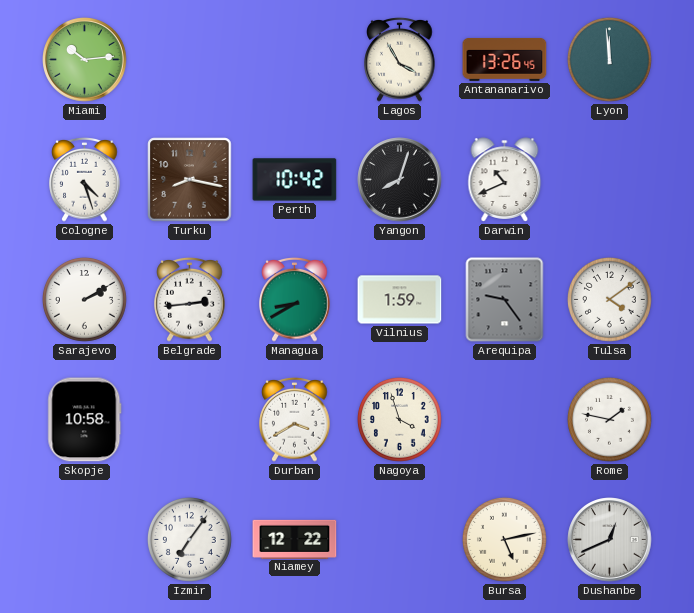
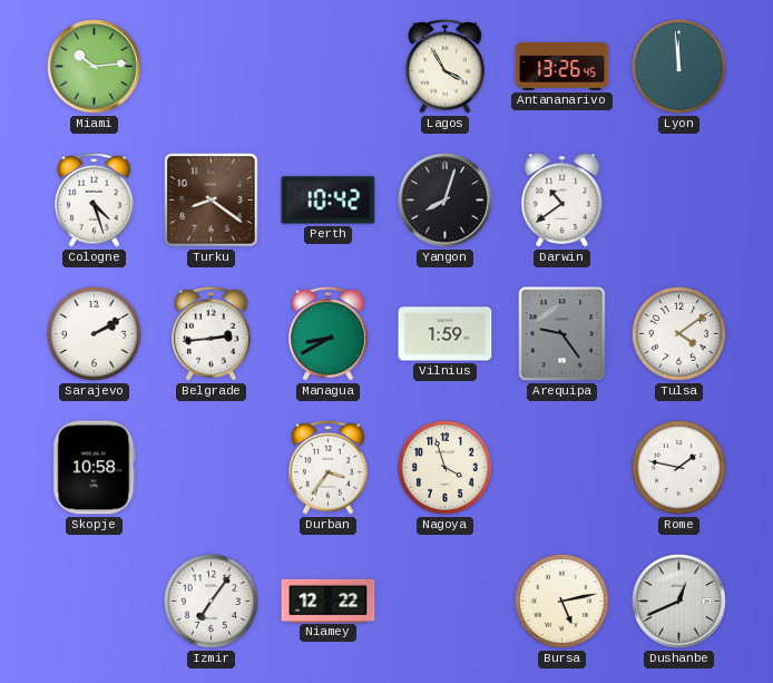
Turku: 8:17 -> 8:21 (212, 201)
Darwin: 10:41 -> 10:39 (562, 201)
Durban: 3:40 -> 3:36 (329, 468)
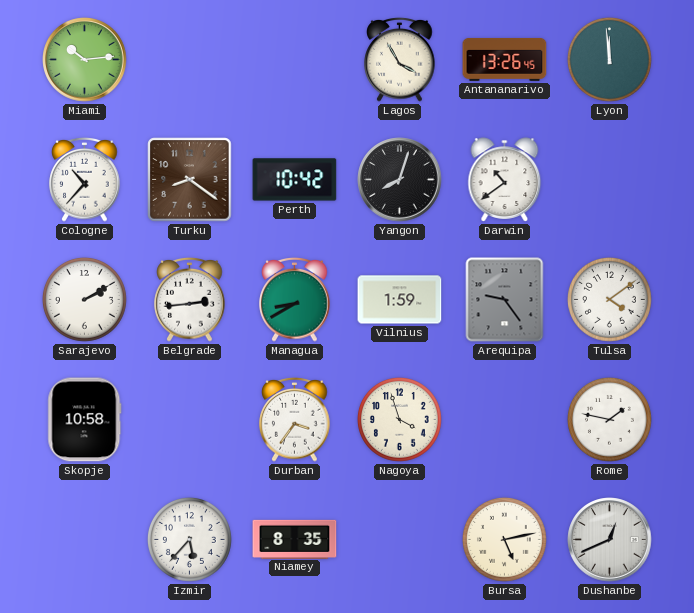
Cologne: 4:27 -> 10:37 (85, 180)
Izmir: 7:06 -> 5:37 (190, 540)
Niamey: 12:22 -> 8:35 (295, 539)
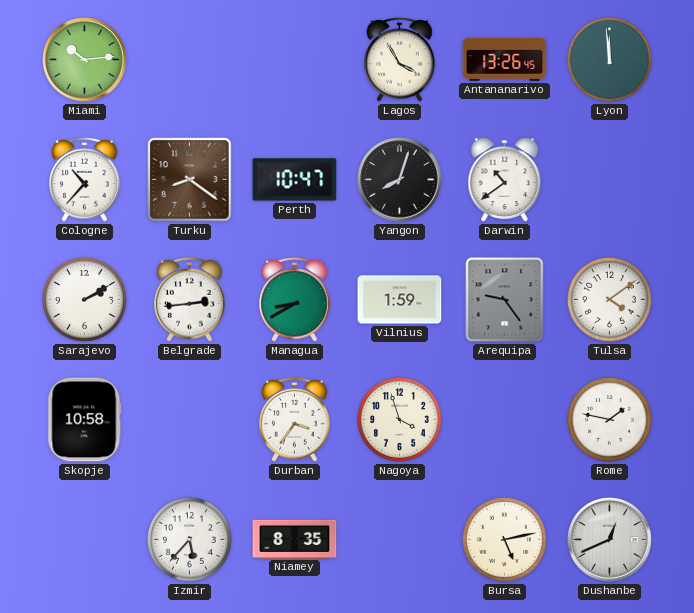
Perth: 10:42 -> 10:47 (295, 180)
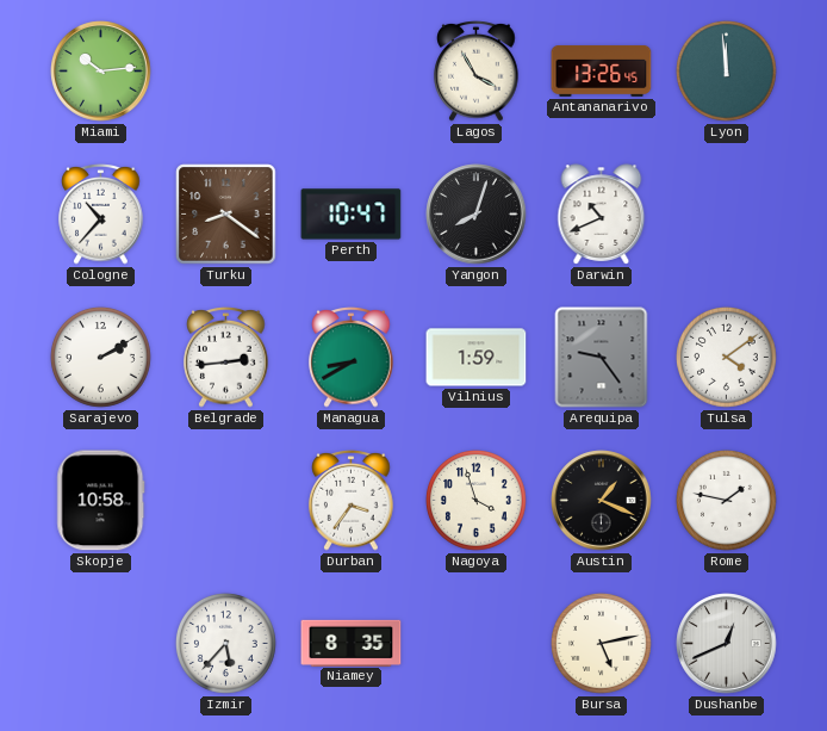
Darwin: 10:39 -> 10:41 (602, 215)
Austin: none -> 1:19 (602, 501)
